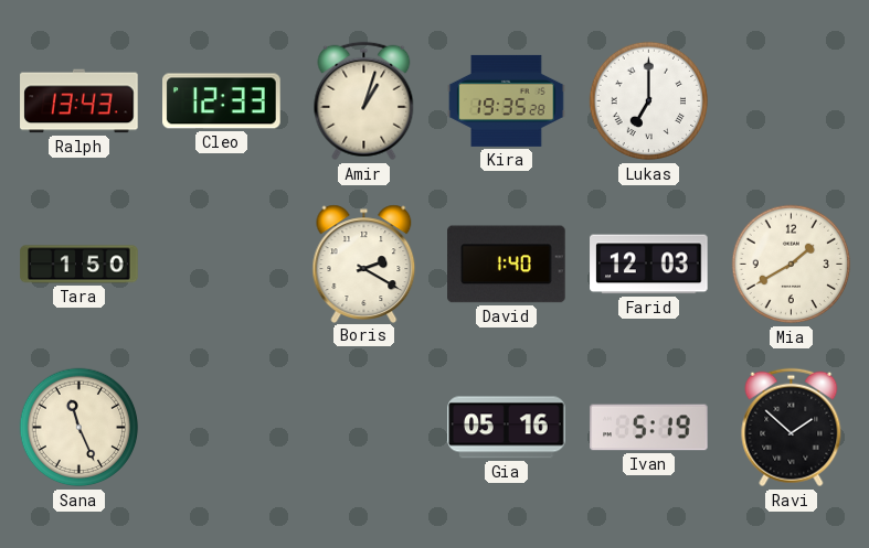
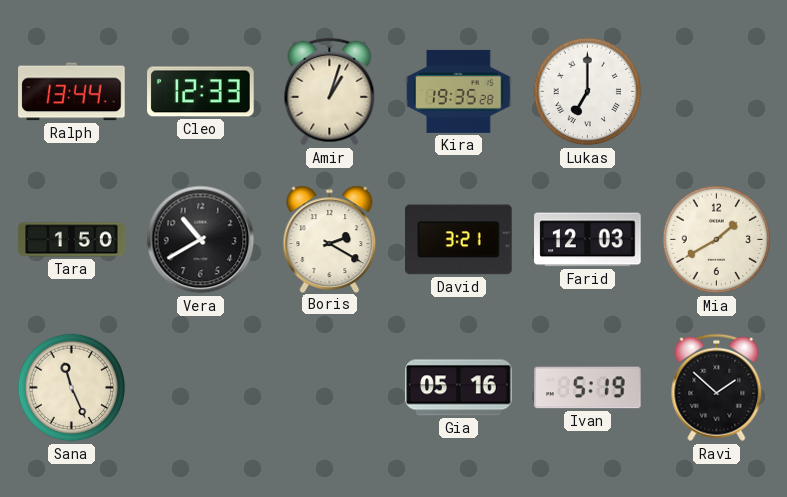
Ralph: 13:43 -> 13:44 (72, 92)
Vera: none -> 10:40 (201, 240)
David: 1:40 -> 3:21 (459, 240)
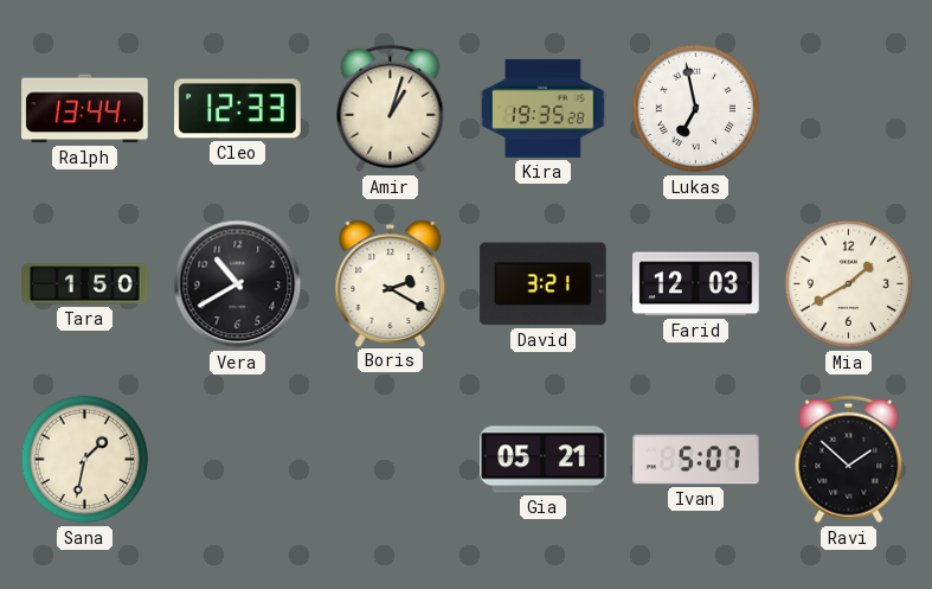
Lukas: 7:00 -> 6:58 (696, 109)
Sana: 11:26 -> 1:32 (85, 460)
Gia: 05:16 -> 05:21 (544, 460)
Ivan: 5:19 -> 5:07 (696, 460)
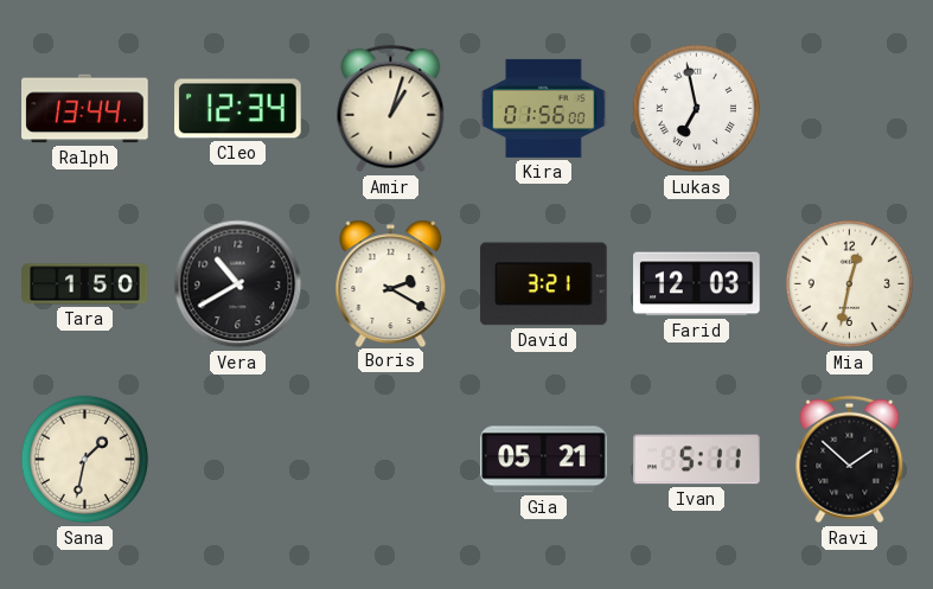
Cleo: 12:33 -> 12:34 (238, 109)
Kira: 19:35 -> 01:56 (544, 108)
Mia: 1:40 -> 12:32 (850, 284)
Ivan: 5:07 -> 5:11 (697, 460)
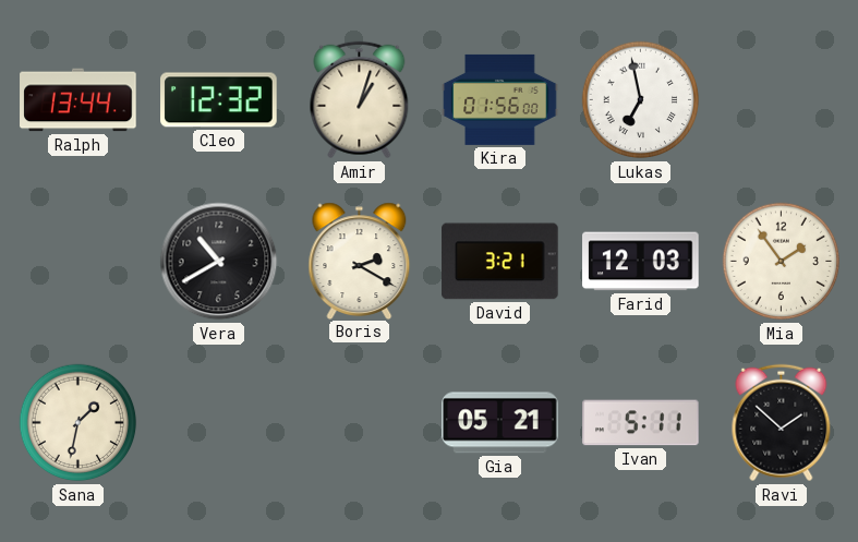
Cleo: 12:34 -> 12:32 (219, 100)
Tara: 1:50 -> none (85, 284)
Mia: 12:32 -> 1:54 (782, 262)
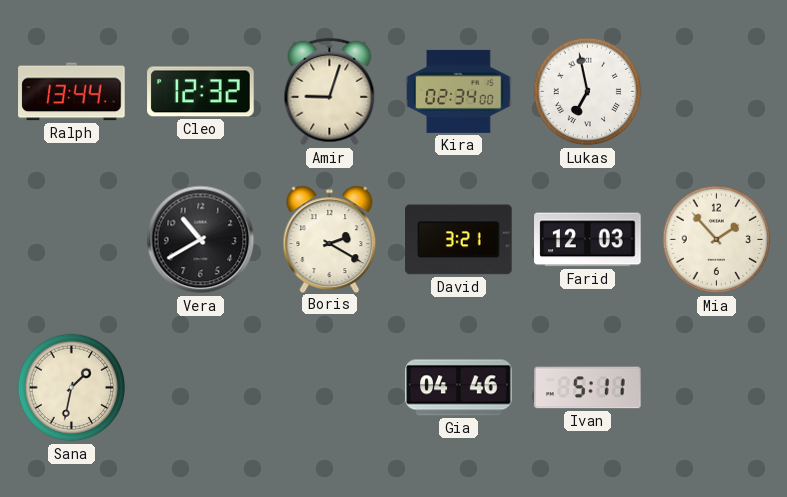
Amir: 1:03 -> 9:03 (330, 92)
Kira: 01:56 -> 02:34 (459, 91)
Mia: 1:54 -> 1:53 (717, 240)
Gia: 05:21 -> 04:46 (459, 388)
Ravi: 1:52 -> none (782, 423)
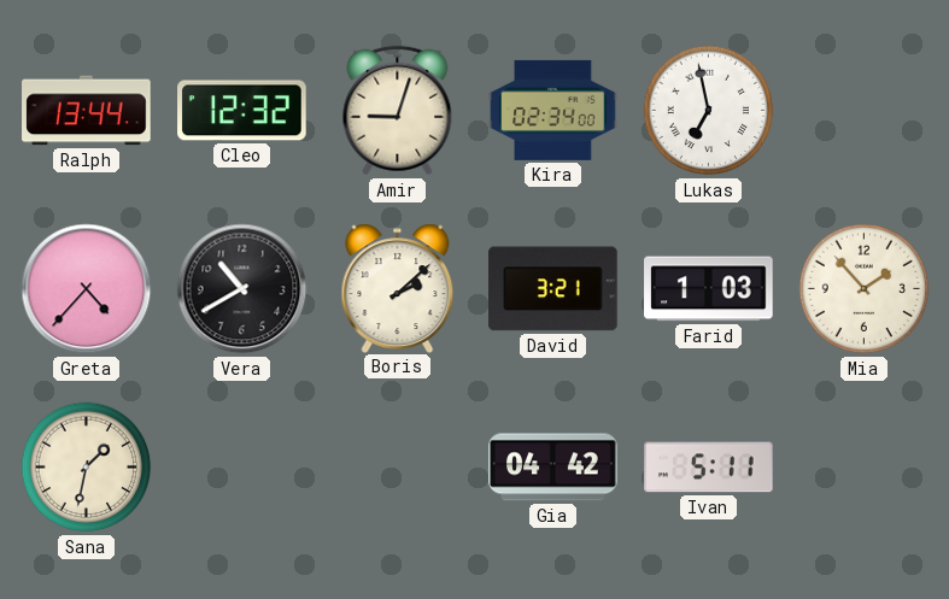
Greta: none -> 4:37 (87, 289)
Boris: 2:20 -> 2:08 (398, 288)
Farid: 12:03 -> 1:03 (709, 289)
Gia: 04:46 -> 04:42 (553, 468)
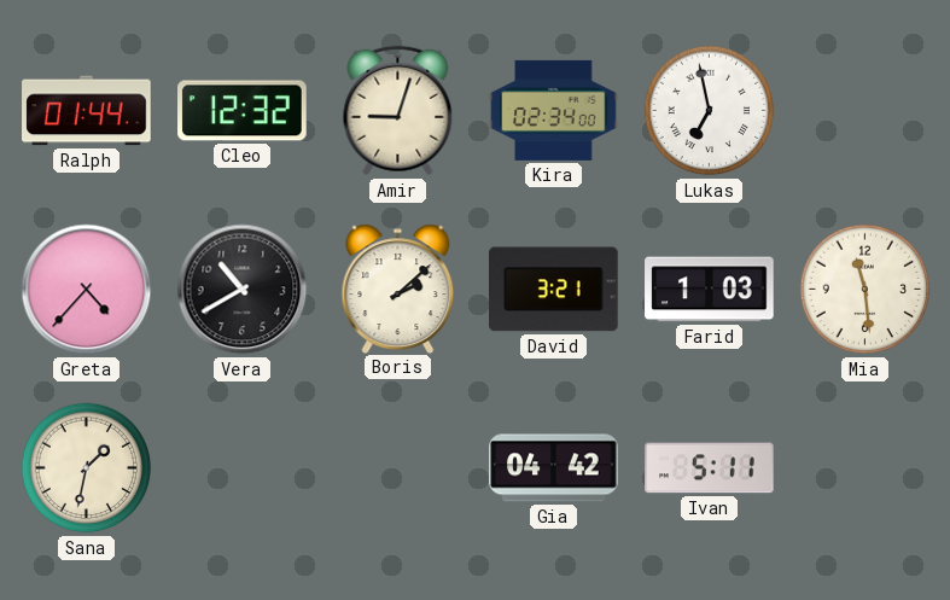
Ralph: 13:44 -> 01:44 (87, 111)
Mia: 1:53 -> 11:29 (866, 290)
